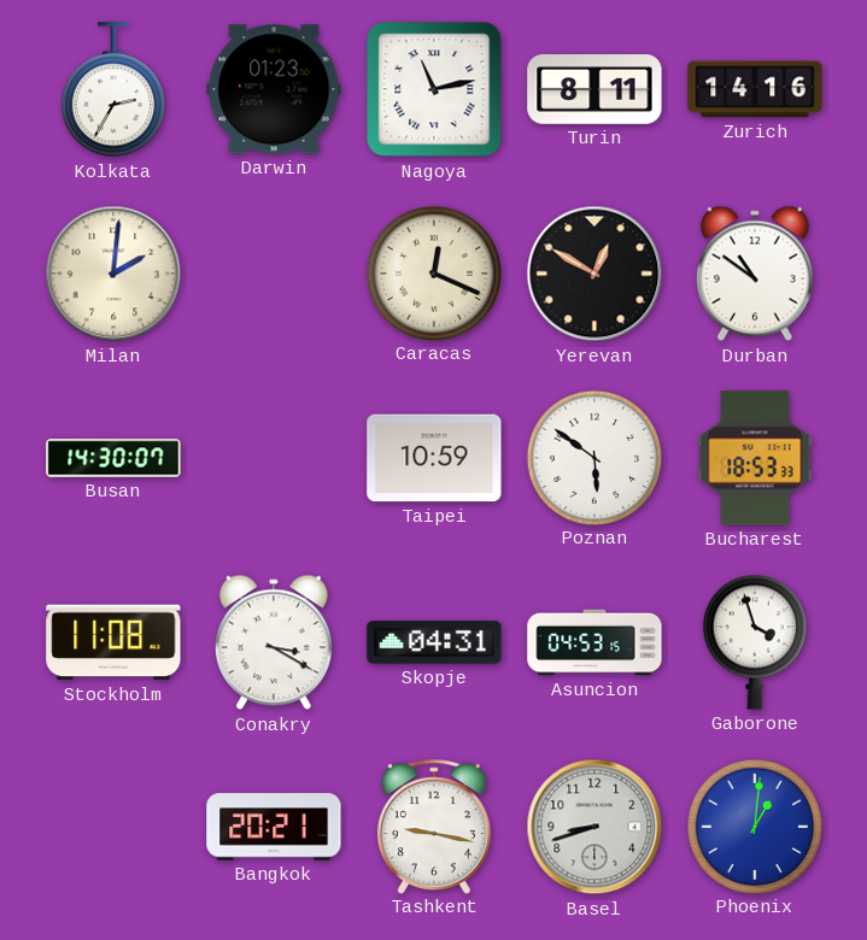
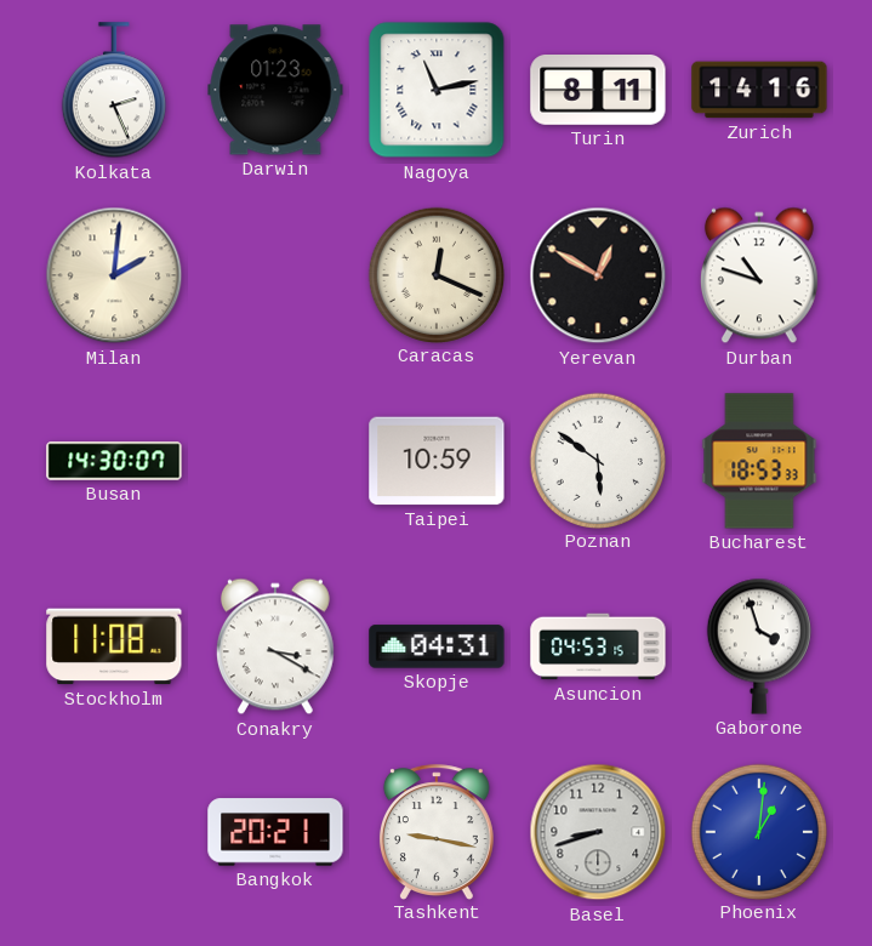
Kolkata: 2:35 -> 2:26 (114, 91)
Durban: 10:51 -> 10:48 (759, 275)
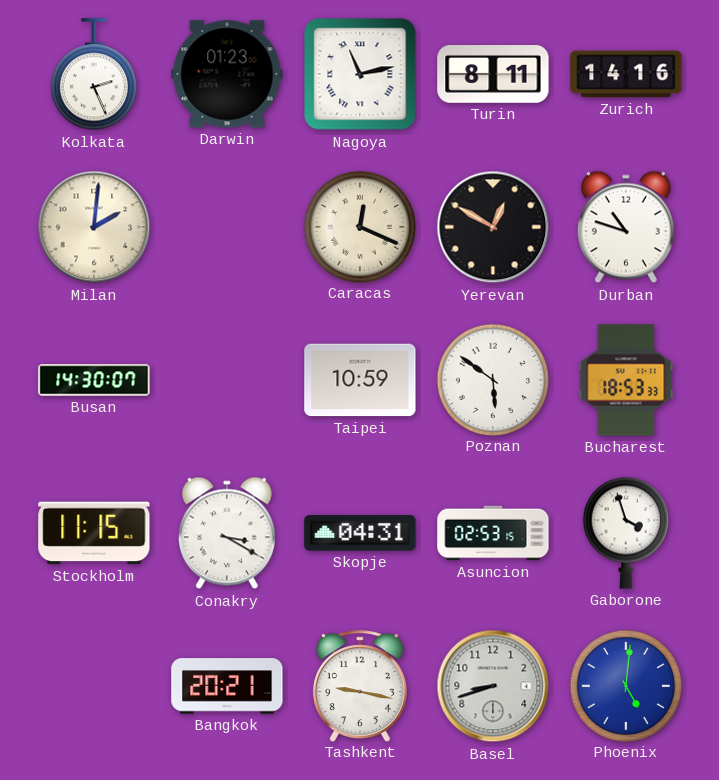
Stockholm: 11:08 -> 11:15 (94, 533)
Asuncion: 04:53 -> 02:53 (493, 533)
Phoenix: 1:01 -> 5:01 (625, 685)
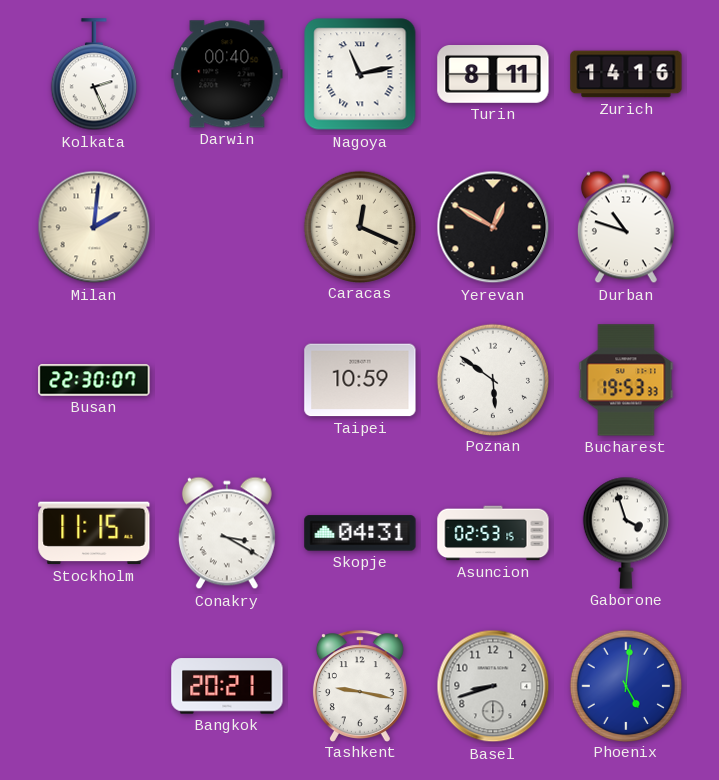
Darwin: 01:23 -> 00:40 (227, 74)
Busan: 14:30 -> 22:30 (94, 380)
Bucharest: 18:53 -> 19:53 (626, 380)
